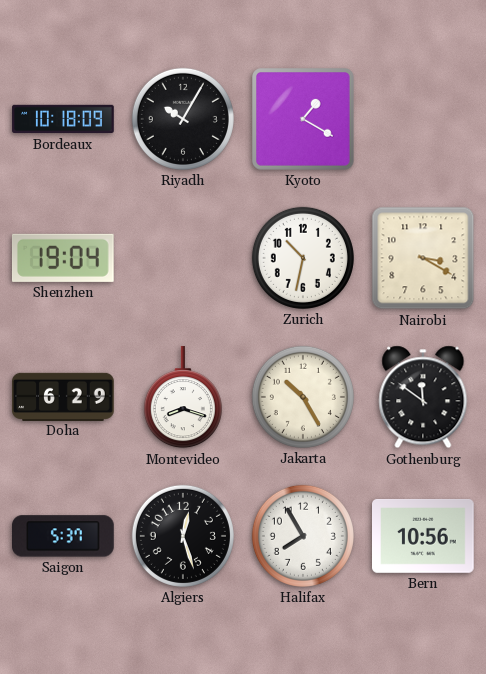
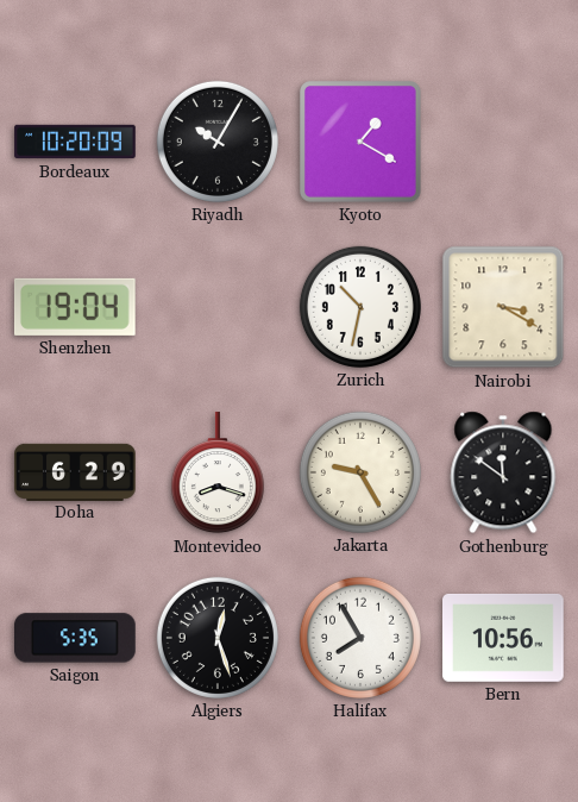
Bordeaux: 10:18 -> 10:20 (75, 142)
Jakarta: 10:25 -> 9:25 (360, 472)
Saigon: 5:37 -> 5:35 (76, 638)
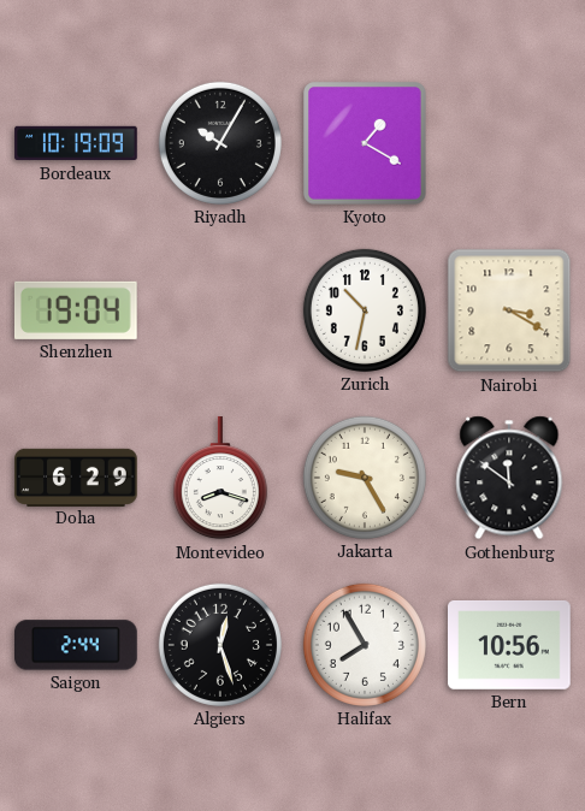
Bordeaux: 10:20 -> 10:19 (76, 143)
Saigon: 5:35 -> 2:44 (77, 645)
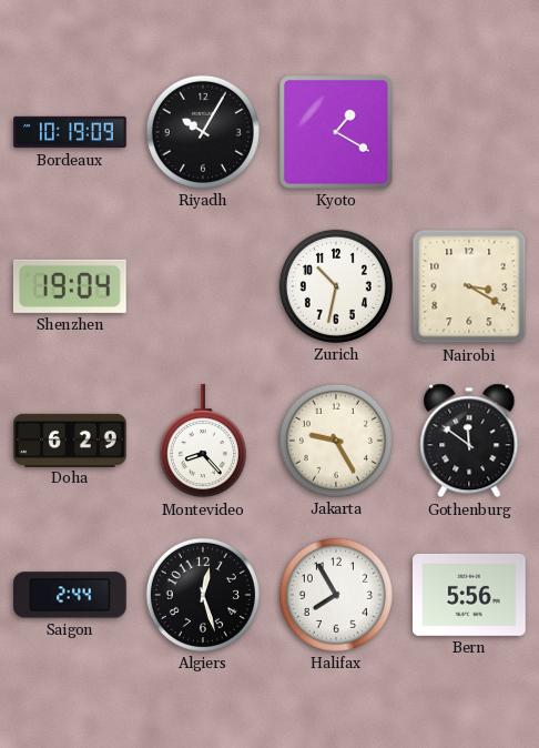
Montevideo: 8:18 -> 8:23 (203, 442)
Bern: 10:56 -> 5:56 (470, 595)
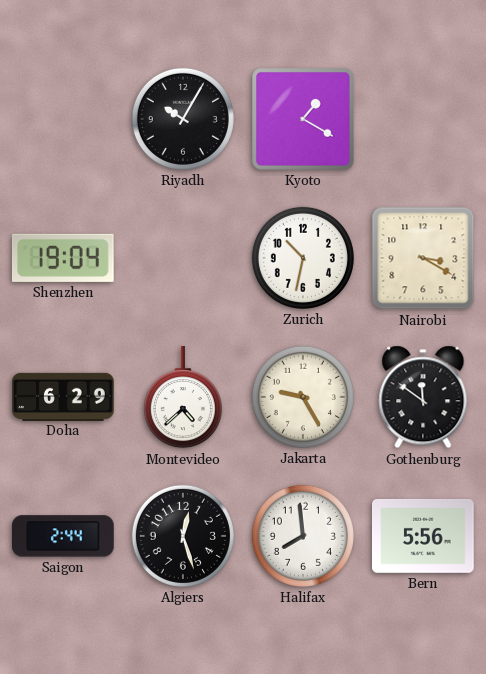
Bordeaux: 10:19 -> none (70, 132)
Montevideo: 8:23 -> 4:38 (183, 398)
Halifax: 7:55 -> 7:59 (303, 536)
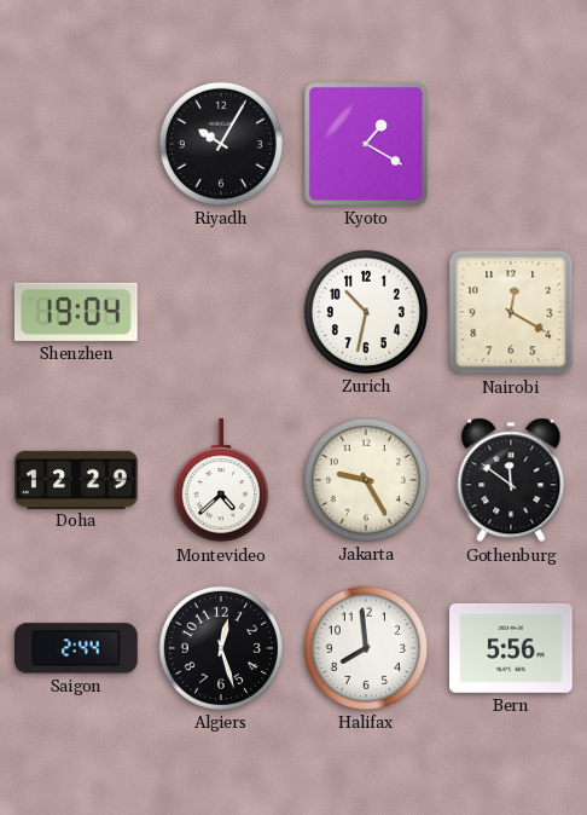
Nairobi: 3:20 -> 12:20 (511, 312)
Doha: 6:29 -> 12:29 (76, 479)
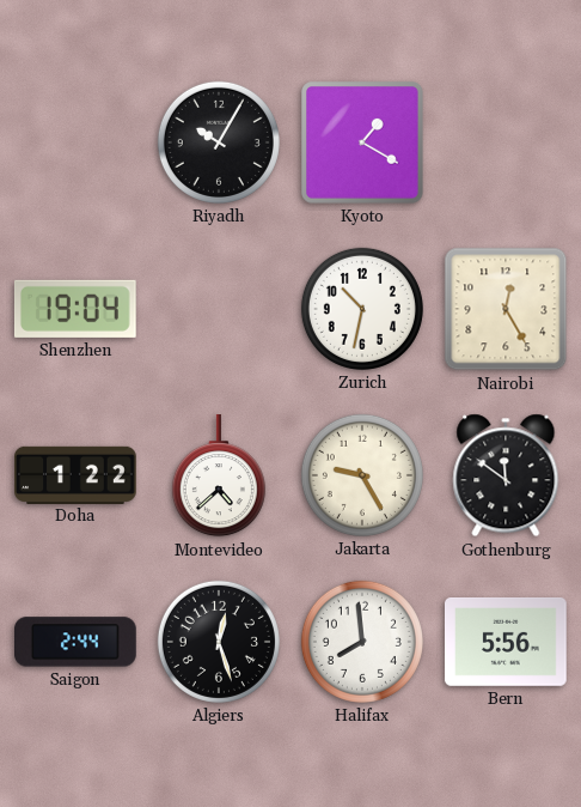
Nairobi: 12:20 -> 12:25 (506, 309)
Doha: 12:29 -> 1:22 (75, 474)
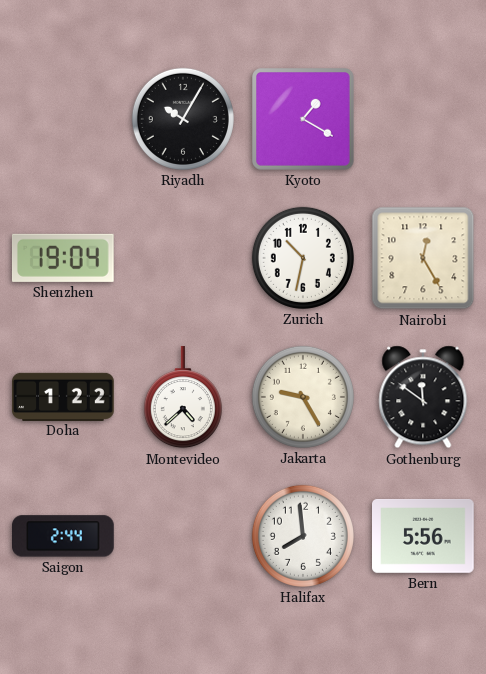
Algiers: 12:27 -> none (219, 642)
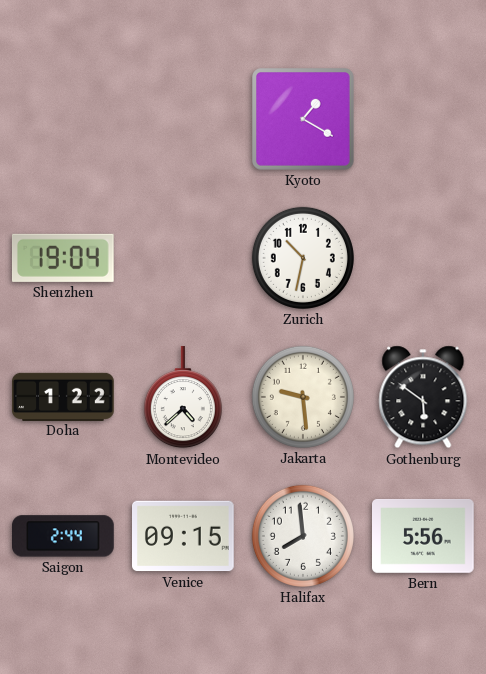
Riyadh: 10:05 -> none (183, 119)
Nairobi: 12:25 -> none (423, 258)
Jakarta: 9:25 -> 9:29 (303, 397)
Gothenburg: 11:51 -> 5:51 (423, 397)
Venice: none -> 09:15 (184, 536)
